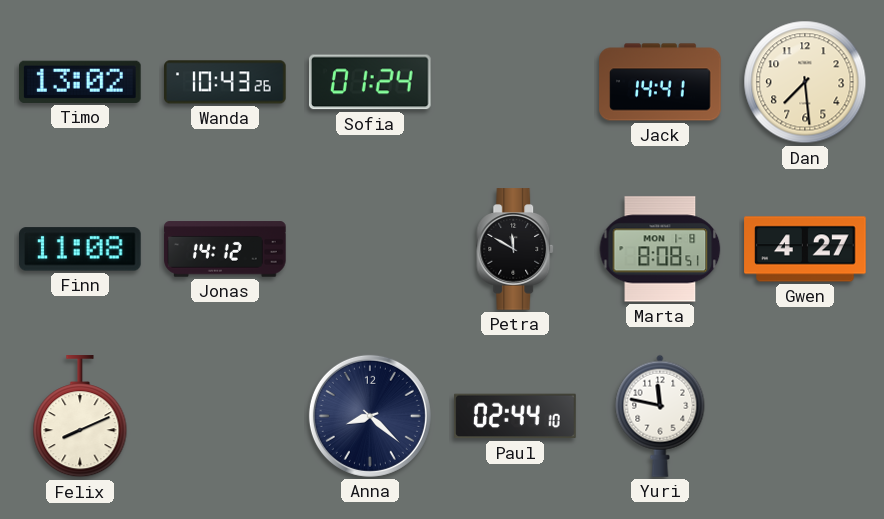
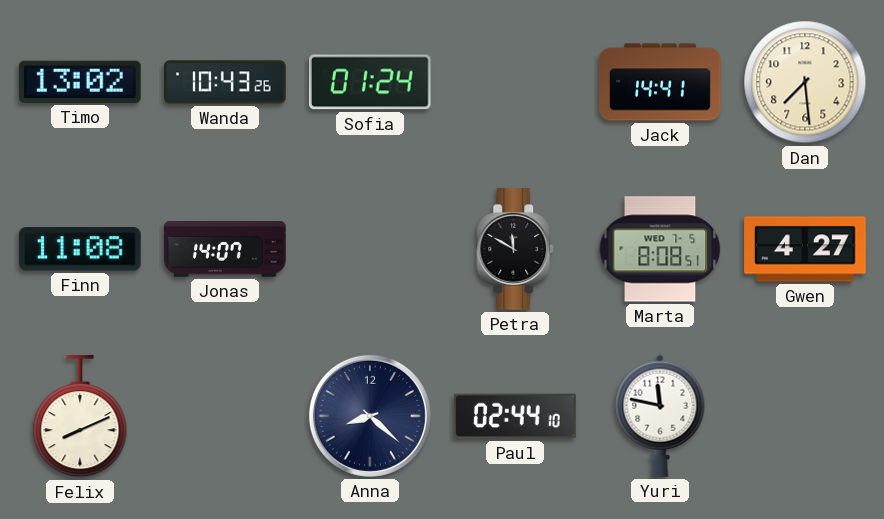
Jonas: 14:12 -> 14:07 (225, 249)
Marta date: MON 1-8 -> WED 7-5 (660, 249)
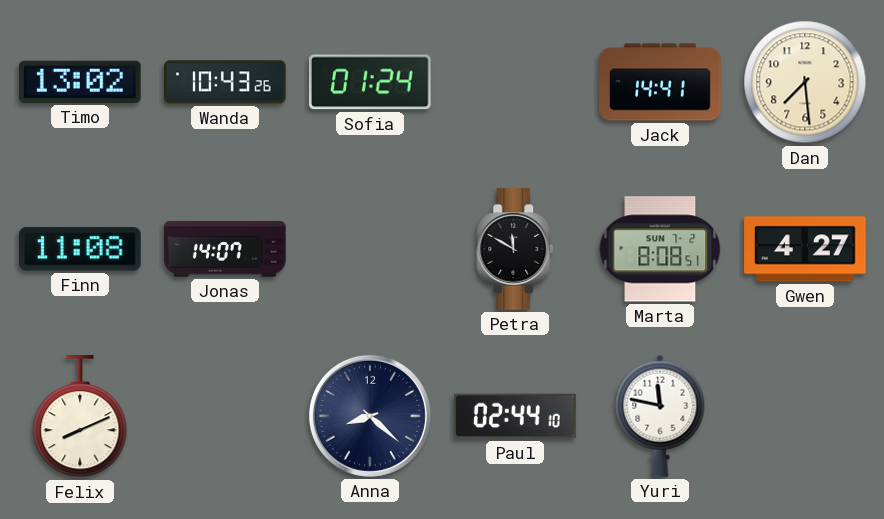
Marta date: WED 7-5 -> SUN 7-2 (660, 249)
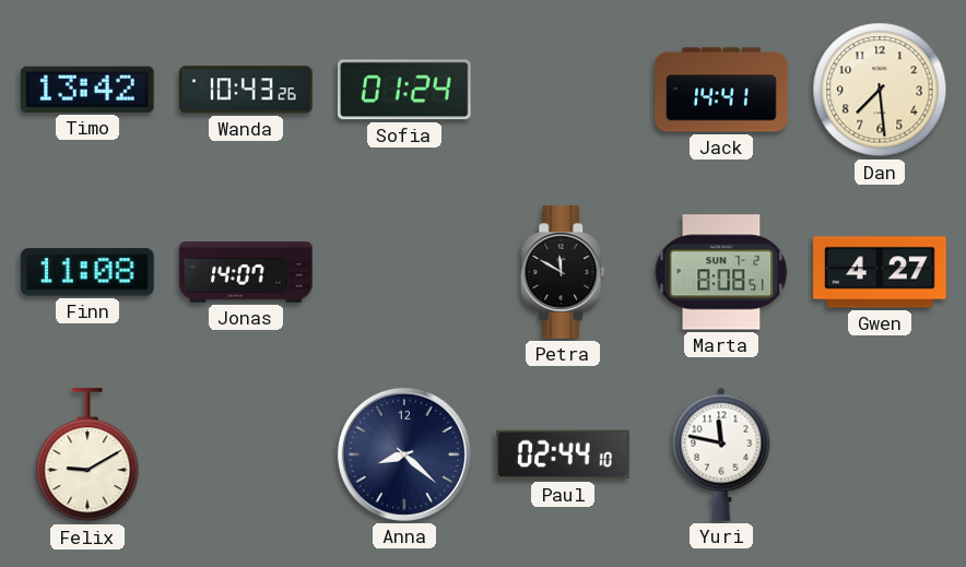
Timo: 13:02 -> 13:42 (89, 90)
Felix: 8:11 -> 9:10 (87, 456)
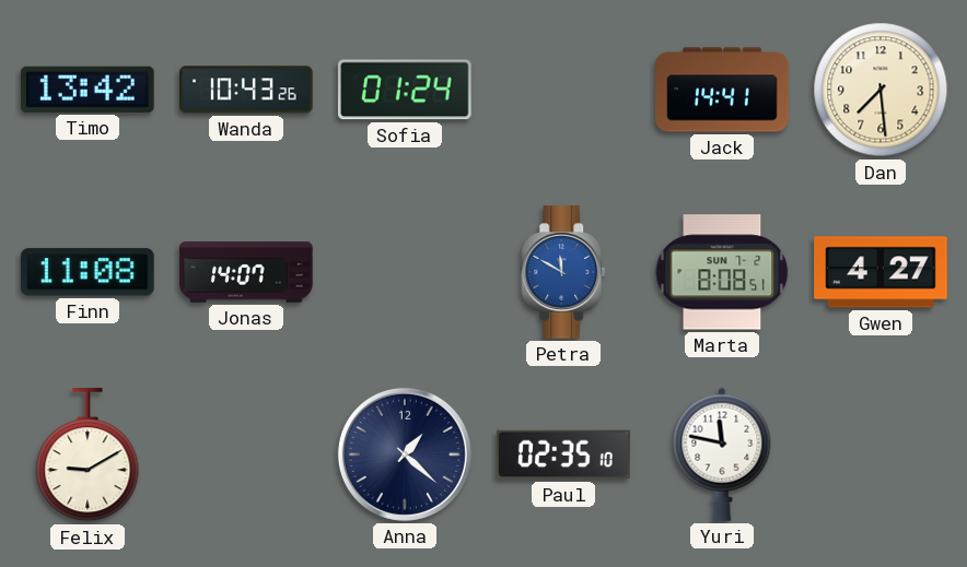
Petra dial: black -> blue (564, 272)
Anna: 8:22 -> 1:22 (405, 454)
Paul: 02:44 -> 02:35 (563, 454)
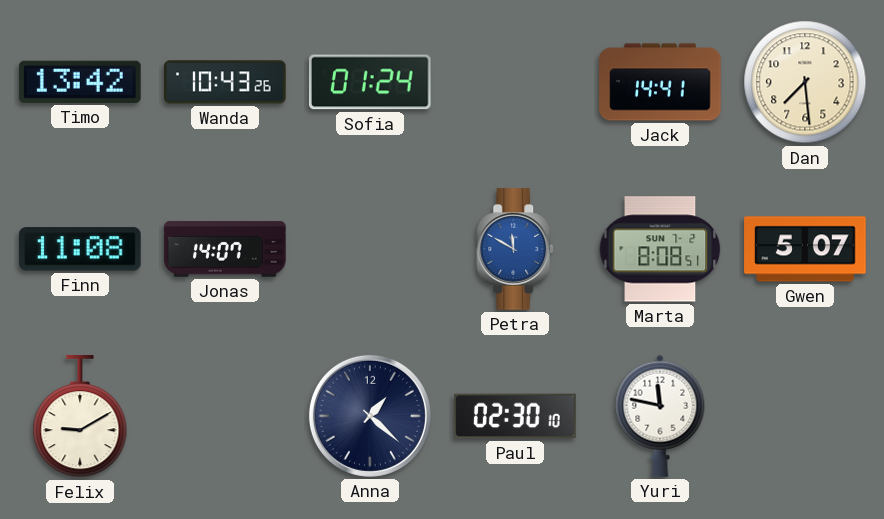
Gwen: 4:27 -> 5:07 (805, 249)
Paul: 02:35 -> 02:30 (515, 416)
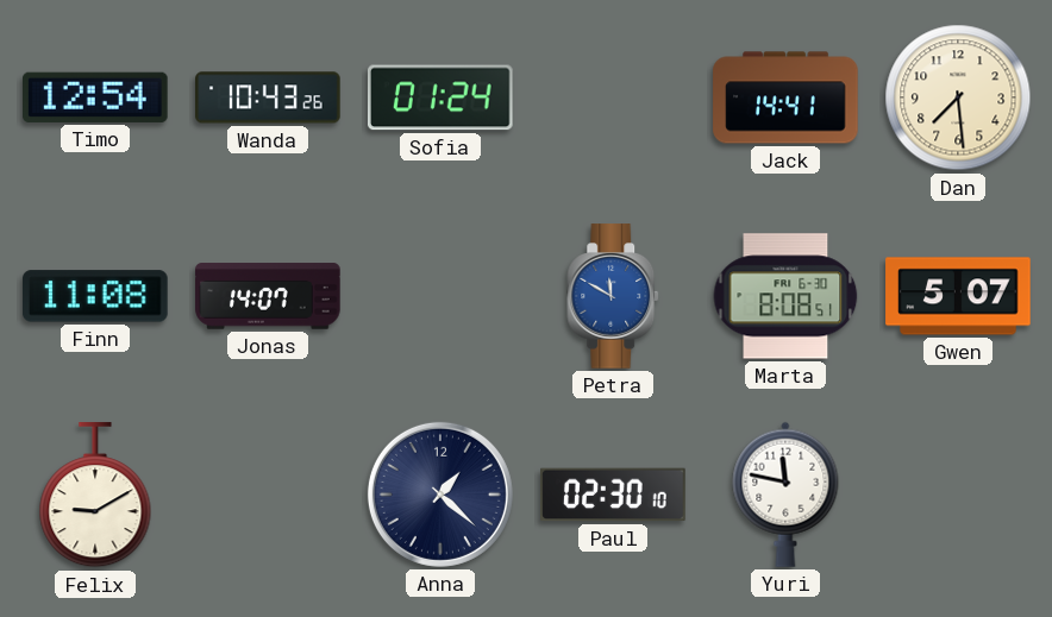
Timo: 13:42 -> 12:54 (96, 97)
Marta date: SUN 7-2 -> FRI 6-30 (785, 296)
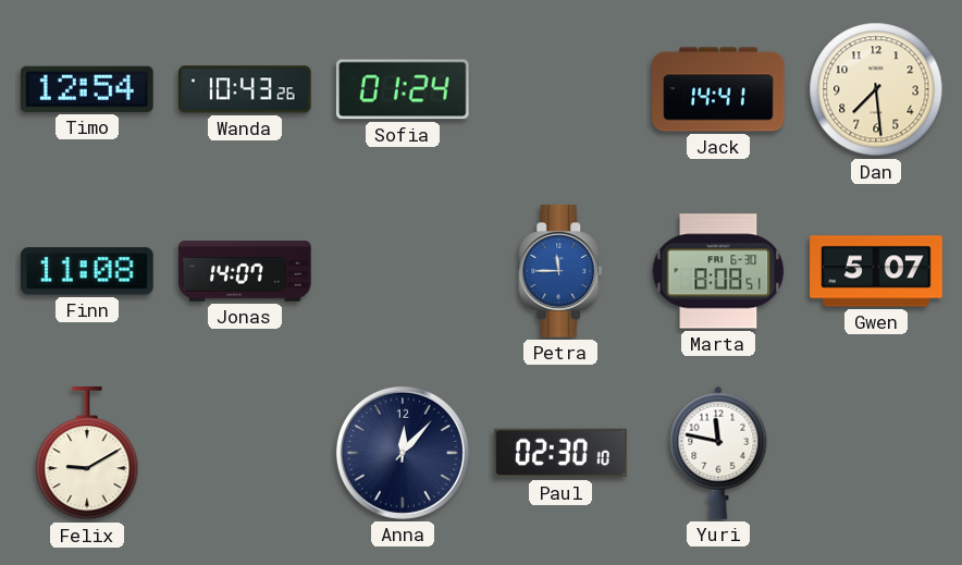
Petra: 11:50 -> 11:45 (562, 271)
Anna: 1:22 -> 12:07 (403, 453)
